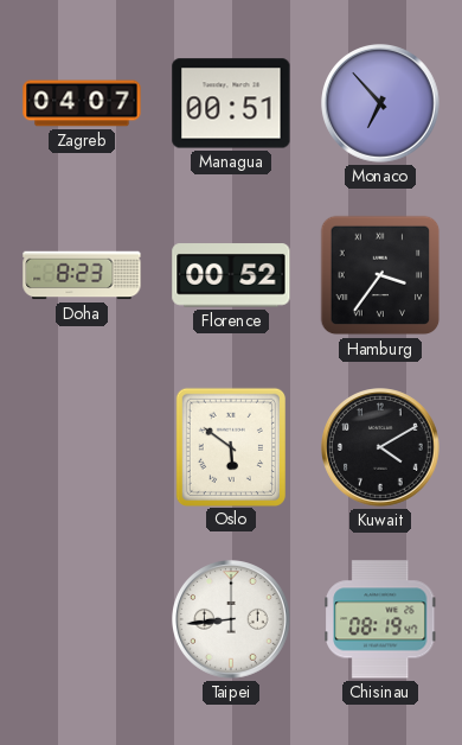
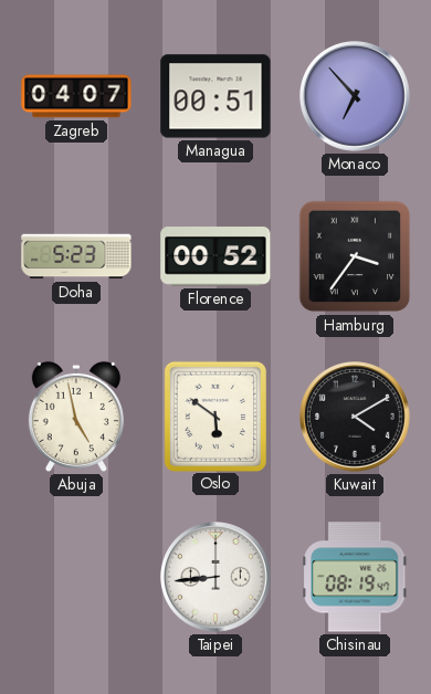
Doha: 8:23 -> 5:23 (76, 256)
Abuja: none -> 4:58 (76, 417)
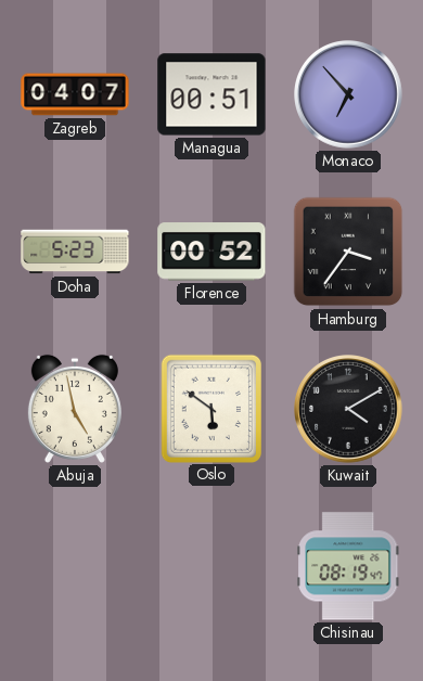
Taipei: 8:44 -> none (217, 578)
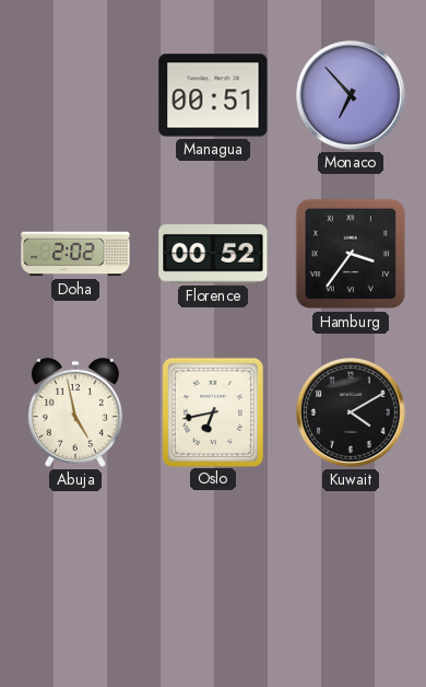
Zagreb: 04:07 -> none (75, 94)
Doha: 5:23 -> 2:02 (75, 254)
Oslo: 5:51 -> 6:43 (213, 411)
Chisinau: 08:19 -> none (349, 566)
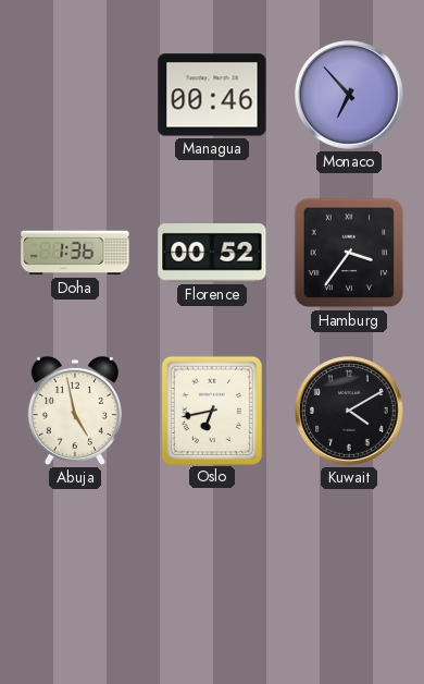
Managua: 00:51 -> 00:46 (212, 95)
Doha: 2:02 -> 1:36 (75, 253)
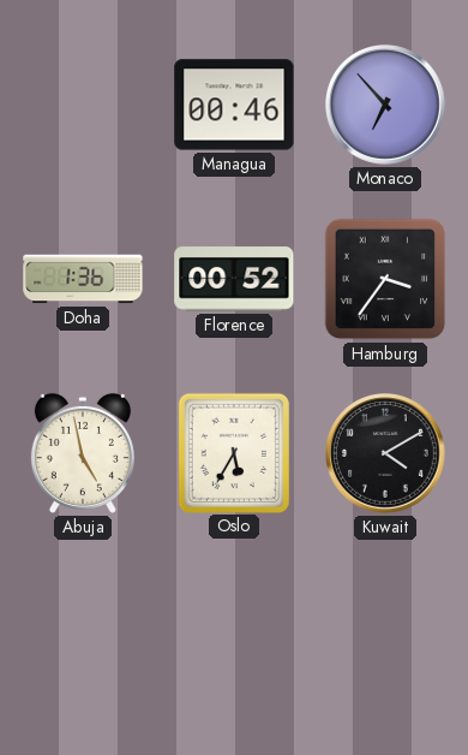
Oslo: 6:43 -> 5:35 (234, 452)
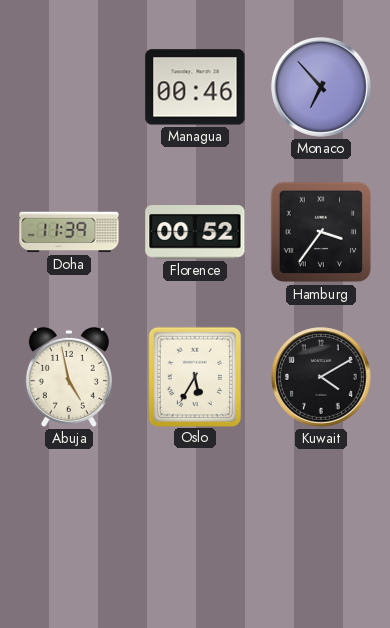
Doha: 1:36 -> 11:39 (69, 232)
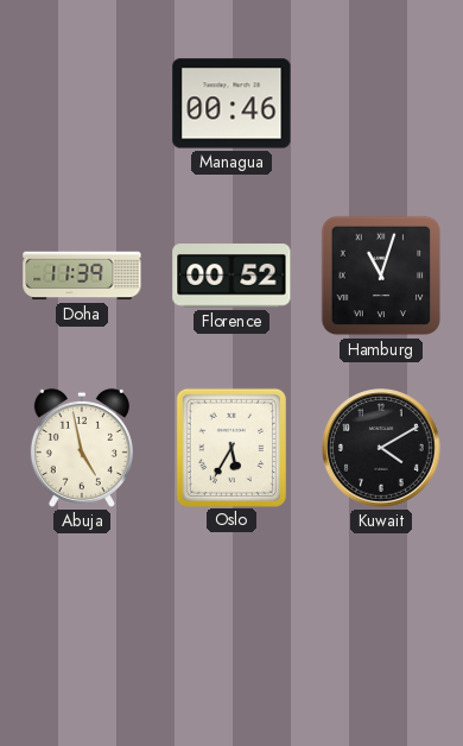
Monaco: 6:53 -> none (322, 88)
Hamburg: 3:36 -> 11:03 (381, 276)
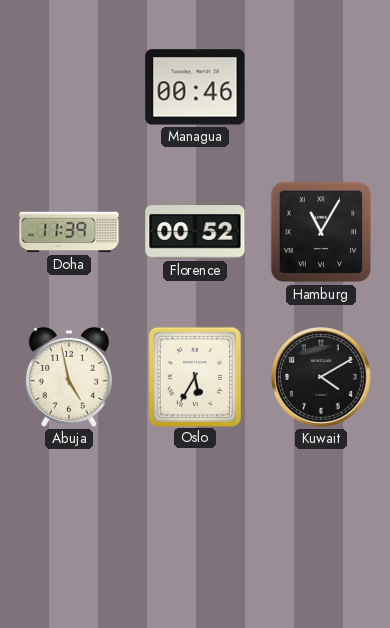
Hamburg: 11:03 -> 11:05 (321, 232)
